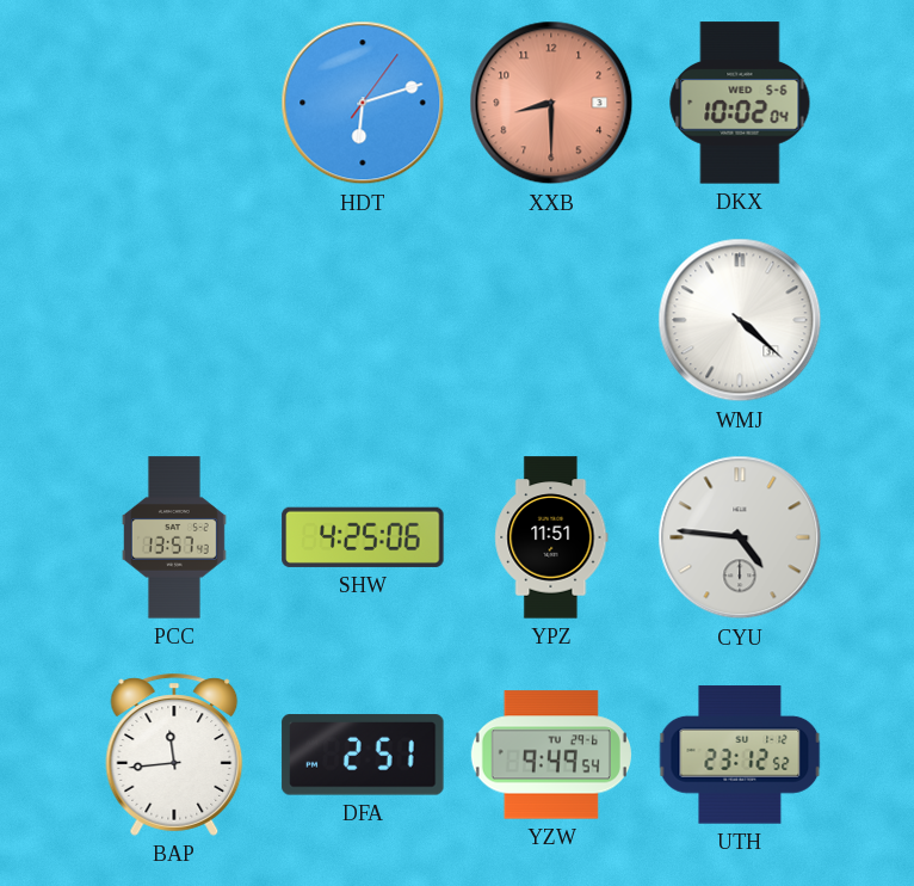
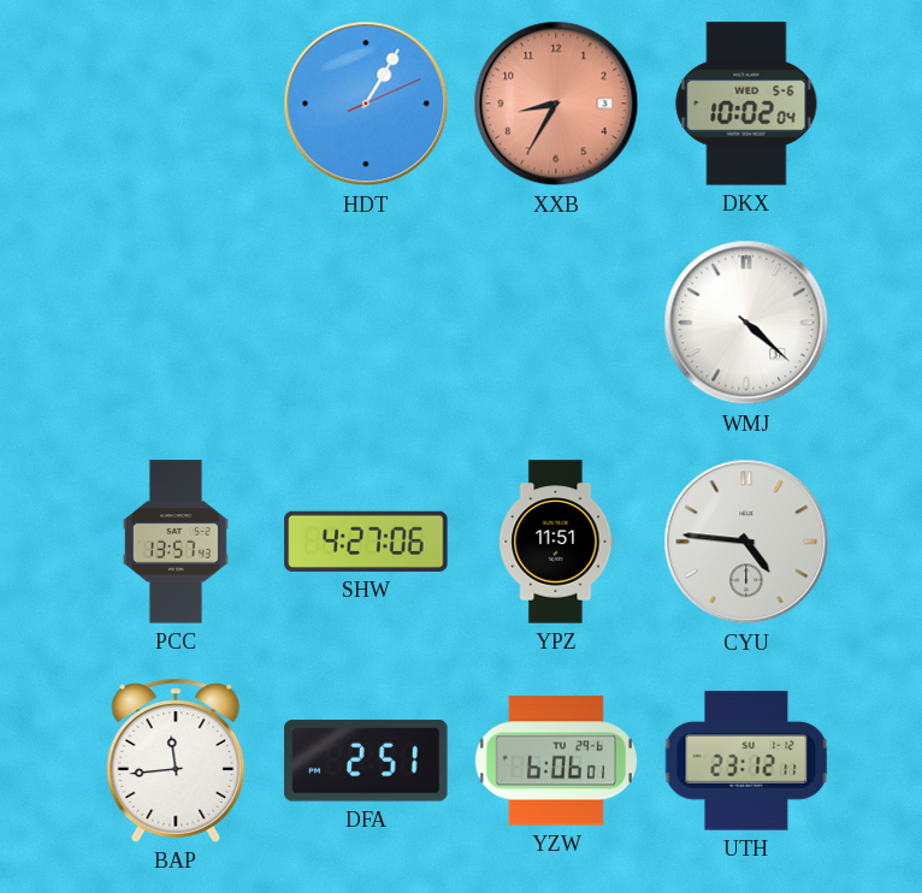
HDT: 6:12 -> 1:05 (366, 104)
XXB: 8:30 -> 8:35 (556, 104)
SHW: 4:25 -> 4:27 (366, 542)
YZW: 9:49 -> 6:06 (556, 761)
UTH: 23:12:52 -> 23:12:11 (746, 761)
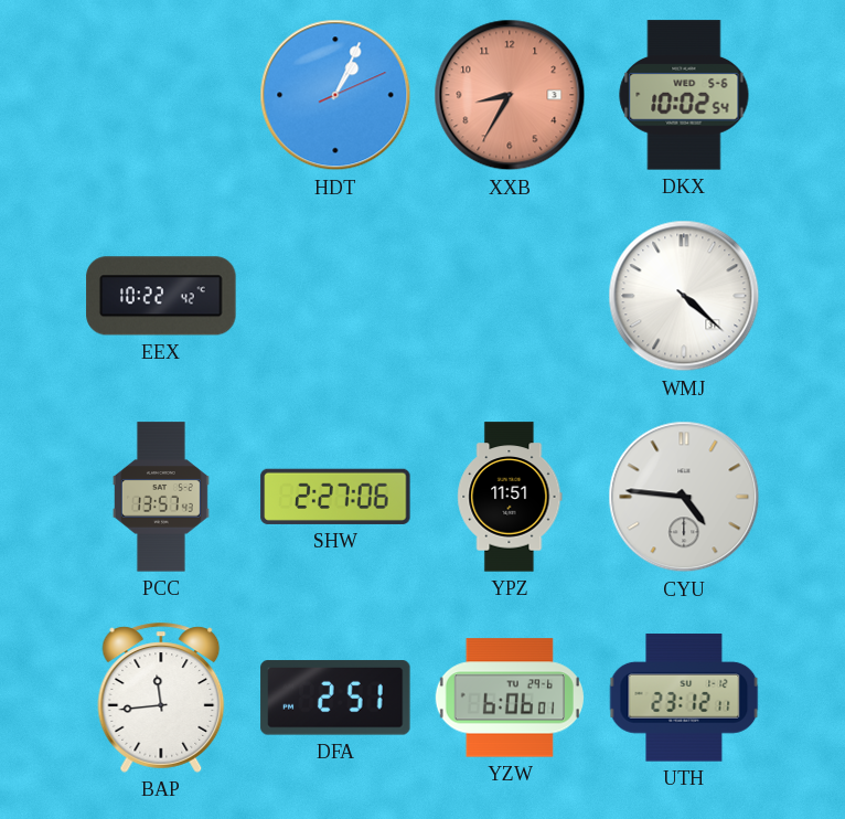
HDT: 1:05 -> 1:04 (335, 95)
DKX: 10:02:04 -> 10:02:54 (684, 95)
EEX: none -> 10:22 (161, 296)
SHW: 4:27 -> 2:27 (335, 497)
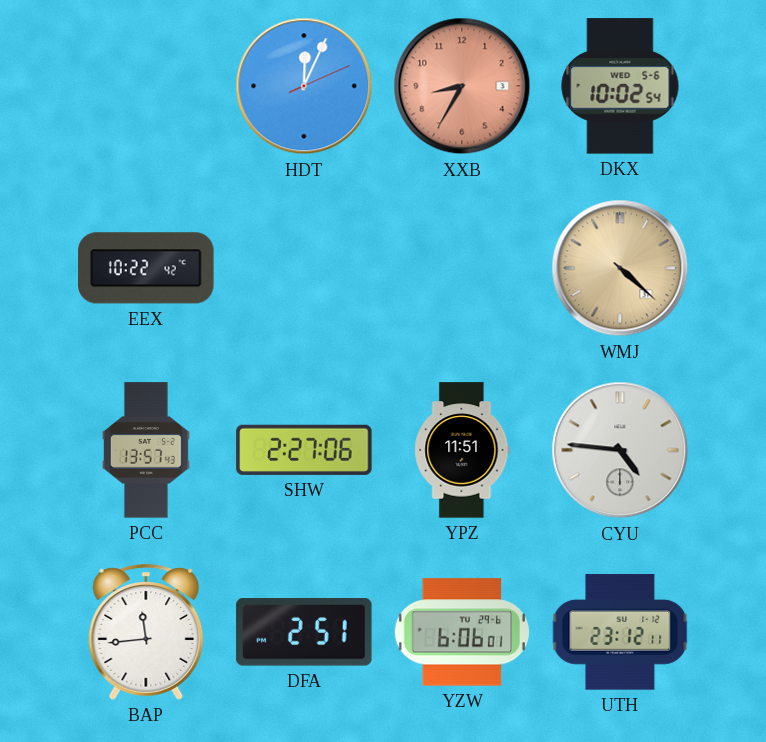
HDT: 1:04 -> 12:04 (304, 86)
WMJ dial: white -> champagne (620, 268)
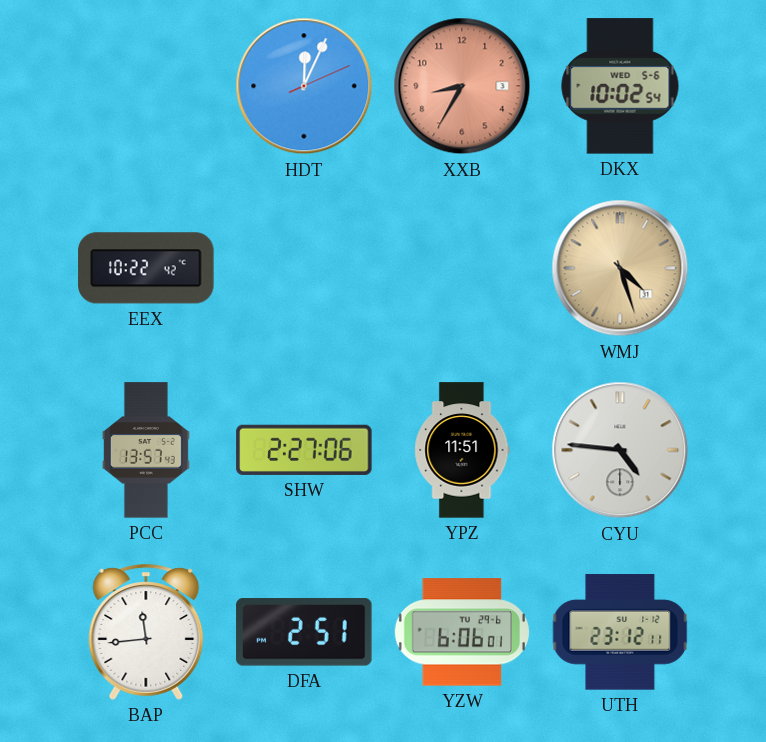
WMJ: 4:22 -> 4:27 (620, 268)
